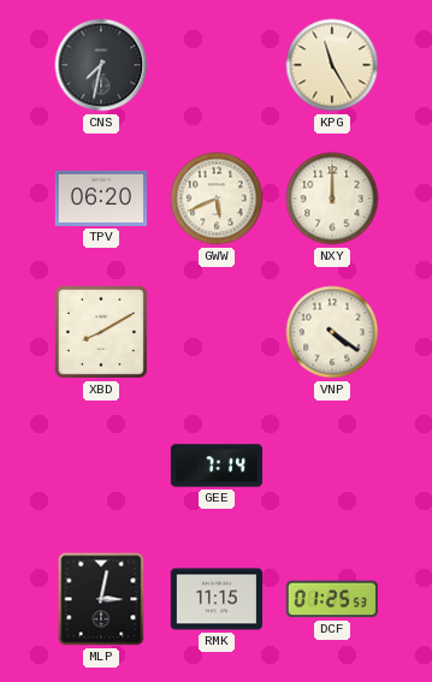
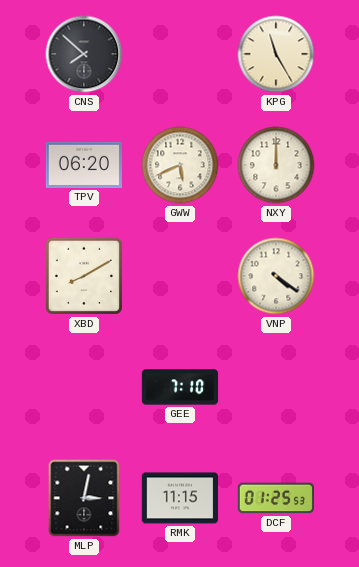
CNS: 7:32 -> 7:52 (84, 54)
GEE: 7:14 -> 7:10 (180, 387)
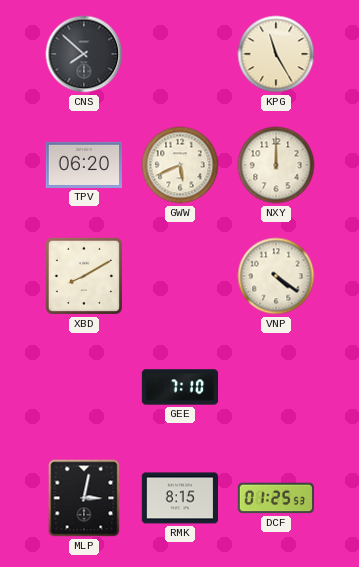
RMK: 11:15 -> 8:15 (179, 498)
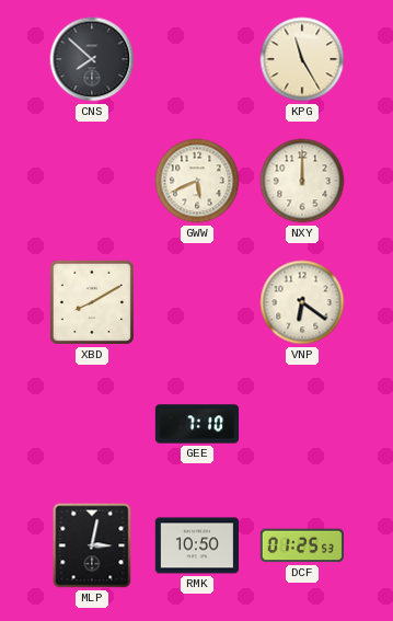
TPV: 06:20 -> none (83, 165)
VNP: 4:21 -> 6:21 (302, 302)
RMK: 8:15 -> 10:50 (196, 545)
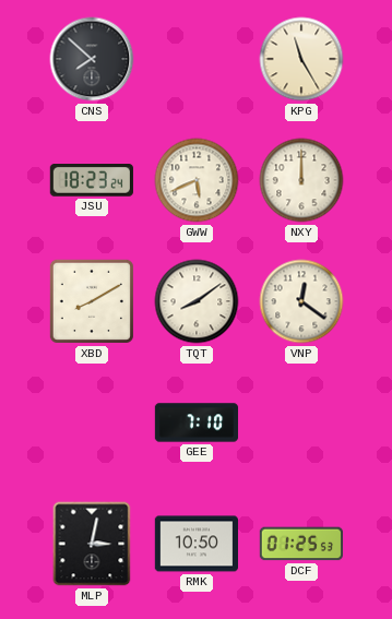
JSU: none -> 18:23 (92, 181)
TQT: none -> 8:09 (197, 301)
VNP: 6:21 -> 12:21 (301, 301)
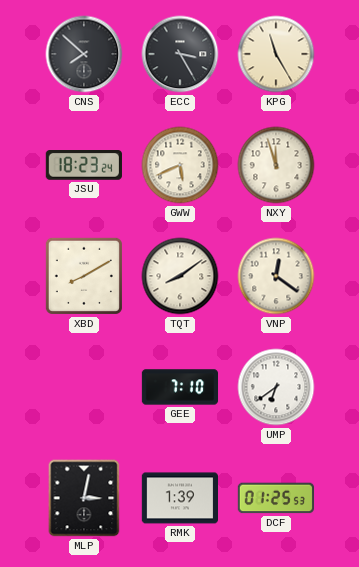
ECC: none -> 3:25 (180, 54)
NXY: 12:00 -> 11:57 (276, 165)
UMP: none -> 6:39 (276, 387)
RMK: 10:50 -> 1:39 (179, 498)
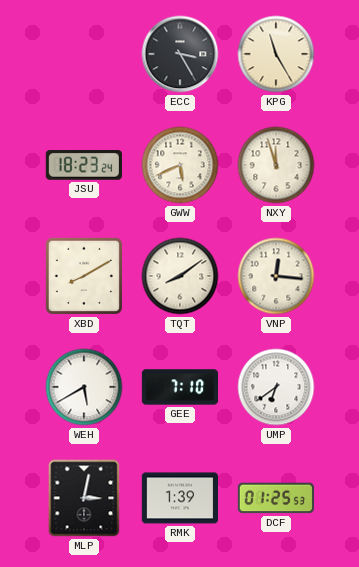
CNS: 7:52 -> none (84, 54)
VNP: 12:21 -> 12:16 (276, 276)
WEH: none -> 5:40 (84, 387)
